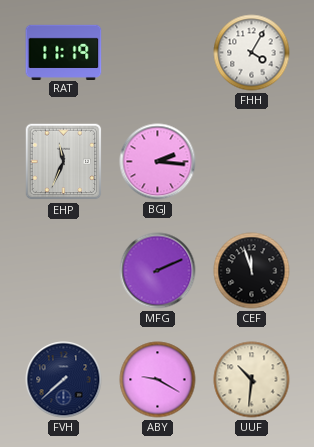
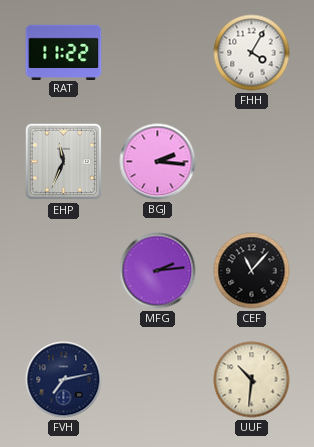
RAT: 11:19 -> 11:22 (64, 52)
MFG: 2:11 -> 2:14 (158, 271)
CEF: 11:57 -> 11:07 (252, 271)
FVH: 7:38 -> 7:13 (64, 380)
ABY: 9:20 -> none (158, 380)
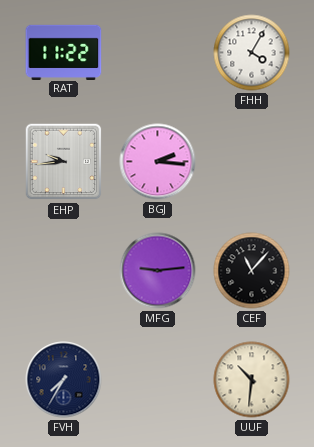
EHP: 11:34 -> 9:44 (64, 162)
MFG: 2:14 -> 9:14 (158, 271)
FVH: 7:13 -> 7:35 (64, 380)
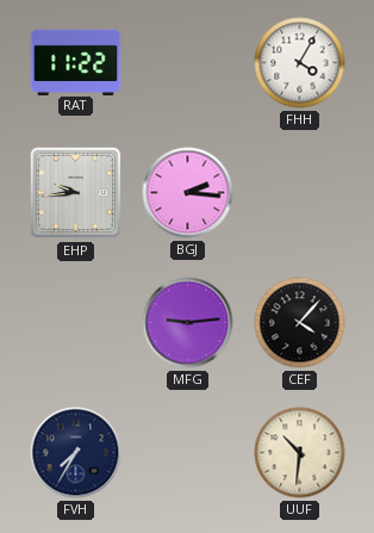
CEF: 11:07 -> 4:07 (300, 323)
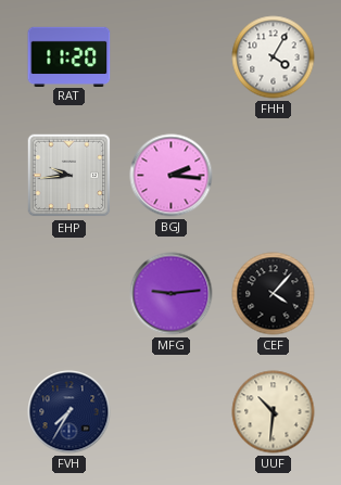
RAT: 11:22 -> 11:20 (70, 56)
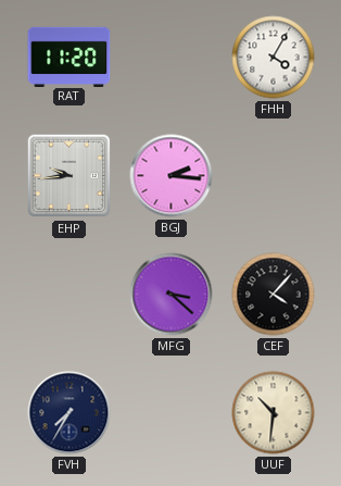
MFG: 9:14 -> 3:22 (172, 295)
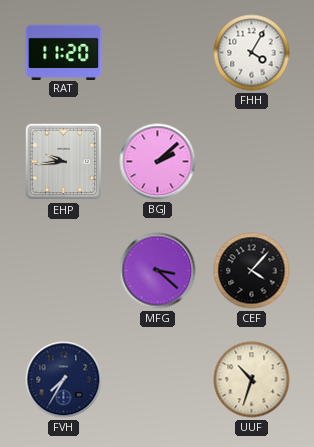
BGJ: 2:16 -> 2:08 (158, 162)
UUF: 10:31 -> 10:33 (252, 380)
